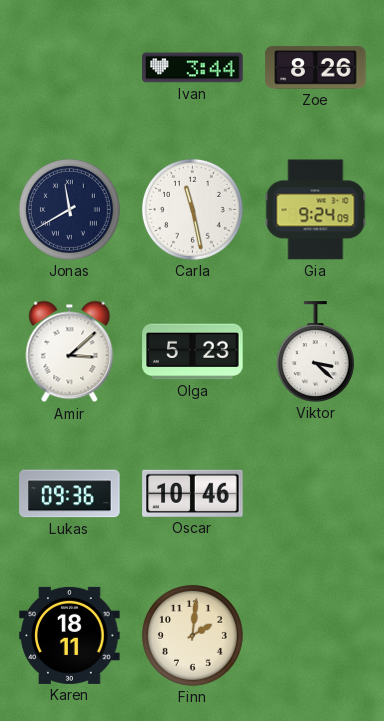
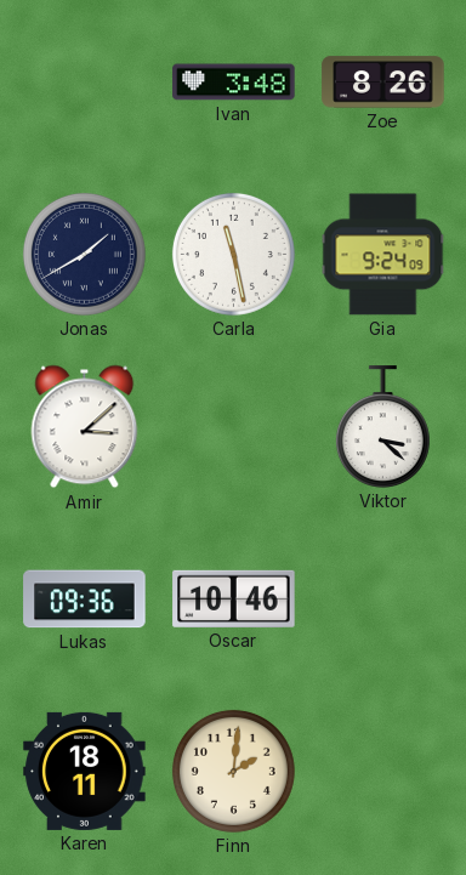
Ivan: 3:44 -> 3:48 (234, 83)
Jonas: 11:40 -> 1:40 (84, 254)
Olga: 5:23 -> none (193, 352)
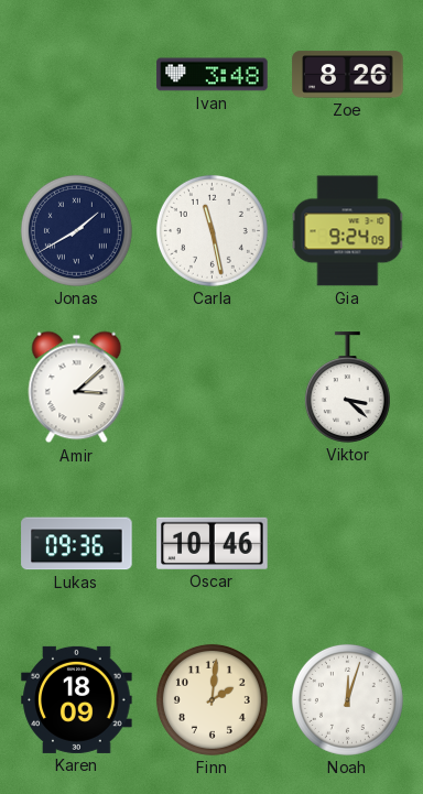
Karen: 18:11 -> 18:09 (77, 699)
Noah: none -> 12:03 (347, 699)
